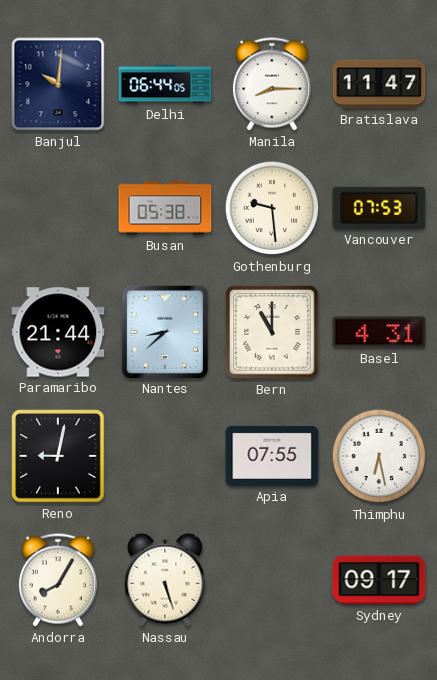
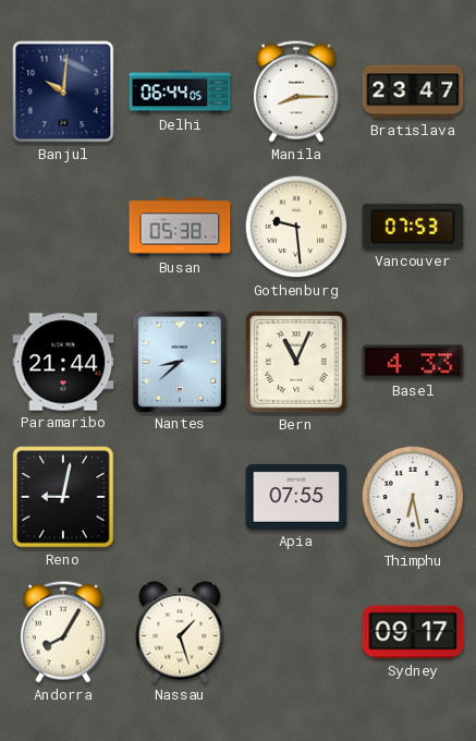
Bratislava: 11:47 -> 23:47 (413, 92)
Bern: 11:00 -> 11:04 (296, 362)
Basel: 4:31 -> 4:33 (413, 362)
Nassau: 5:27 -> 1:27 (180, 632)
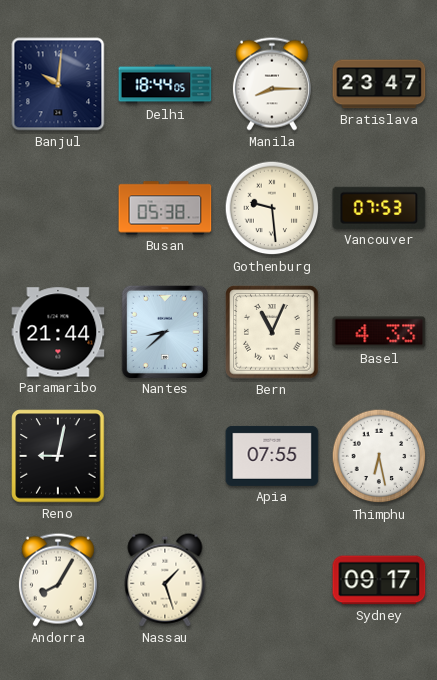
Delhi: 06:44 -> 18:44 (165, 84)
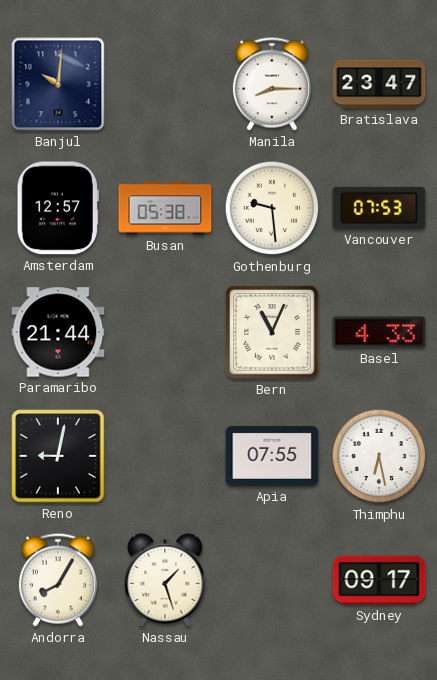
Delhi: 18:44 -> none (165, 84)
Amsterdam: none -> 12:57 (58, 208)
Nantes: 8:38 -> none (165, 331)
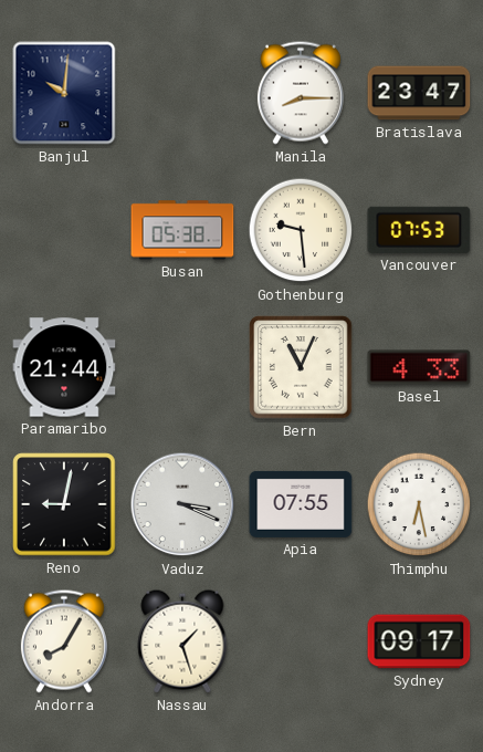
Amsterdam: 12:57 -> none (58, 208)
Vaduz: none -> 3:19 (182, 504)
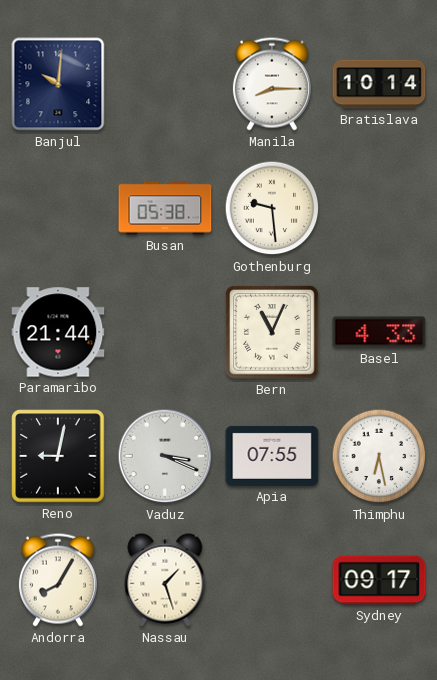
Bratislava: 23:47 -> 10:14 (379, 84)
Vancouver: 07:53 -> none (419, 230)
